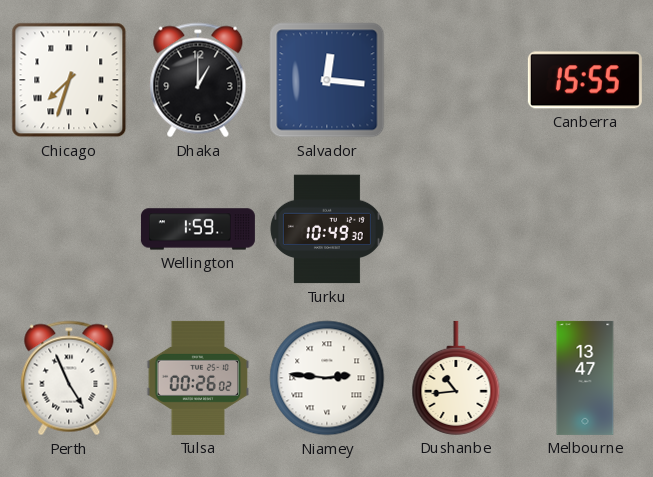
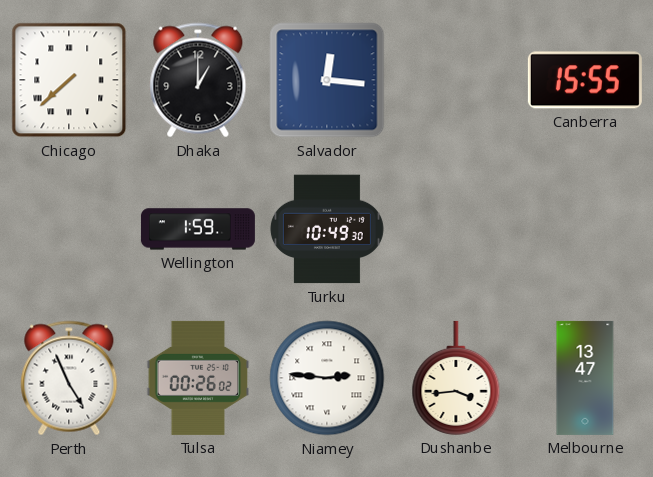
Chicago: 7:33 -> 7:38 (69, 80)
Dushanbe: 10:44 -> 3:44 (456, 378)
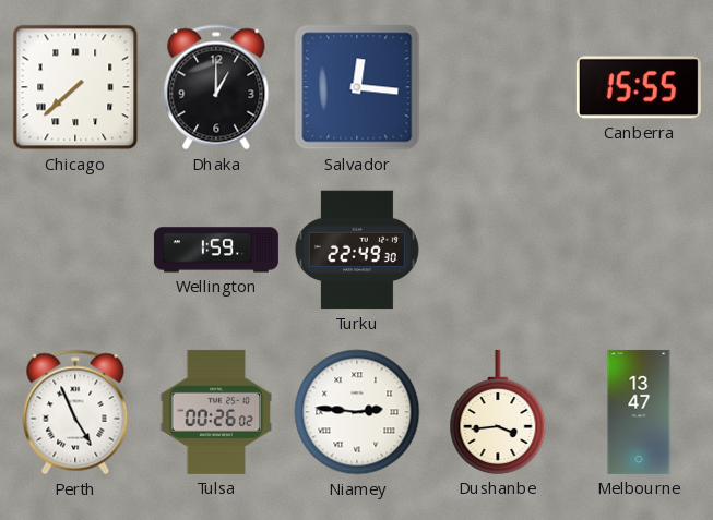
Turku: 10:49 -> 22:49 (357, 250)
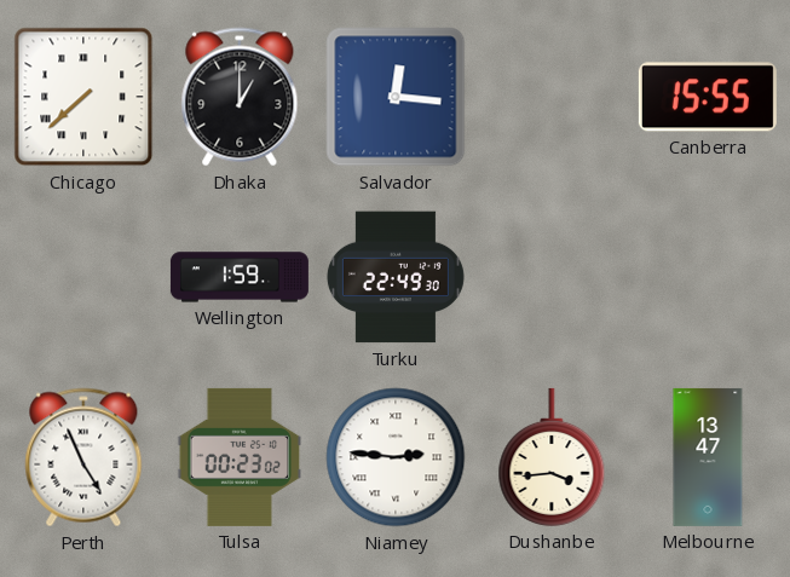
Tulsa: 00:26 -> 00:23 (240, 457)
